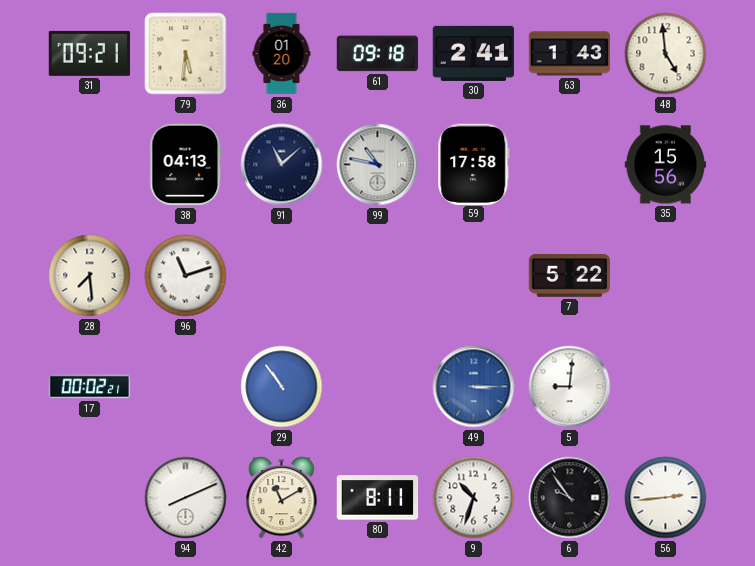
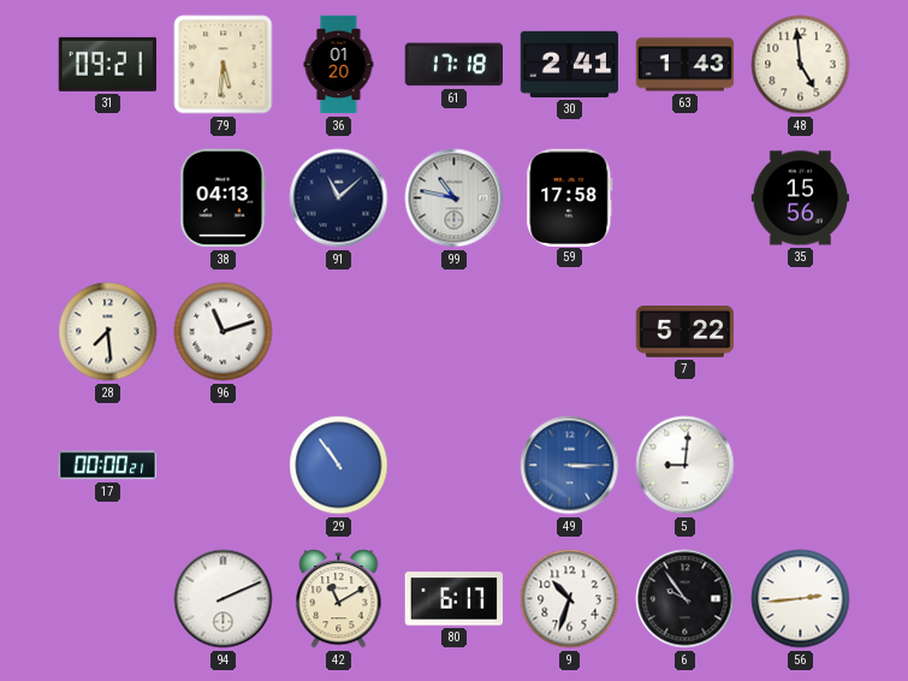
61: 09:18 -> 17:18 (455, 65)
17: 00:02 -> 00:00 (108, 466)
94: 8:11 -> 2:11 (224, 599)
80: 8:11 -> 6:17 (455, 599)
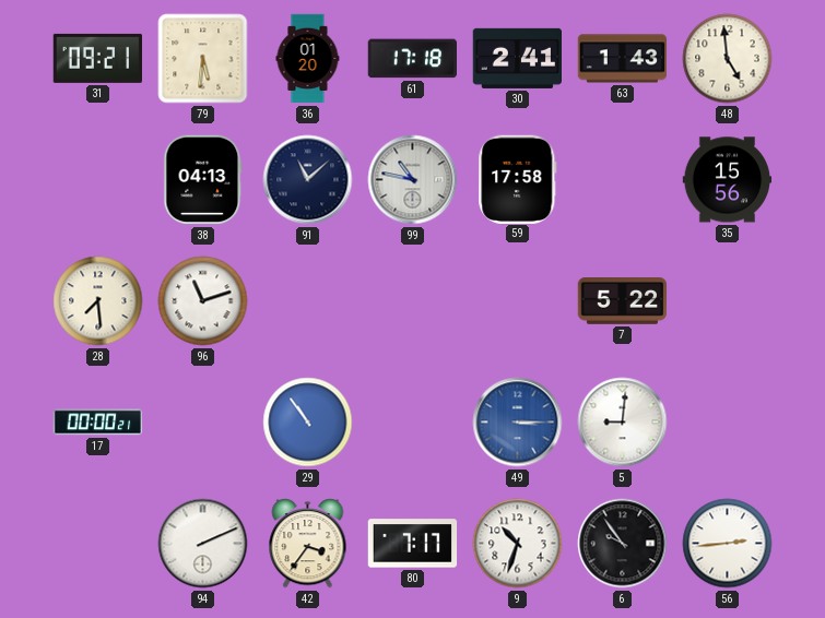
42: 11:10 -> 3:36 (308, 544)
80: 6:17 -> 7:17 (413, 544)
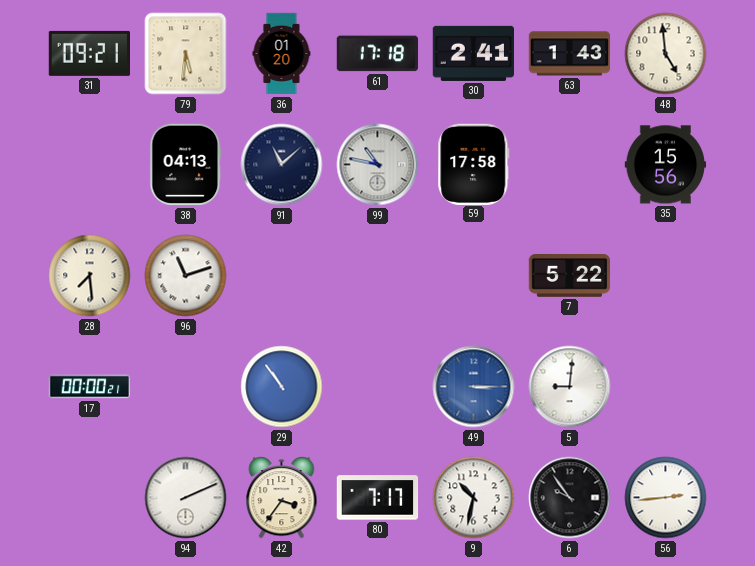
9: 10:33 -> 10:32 (474, 498)
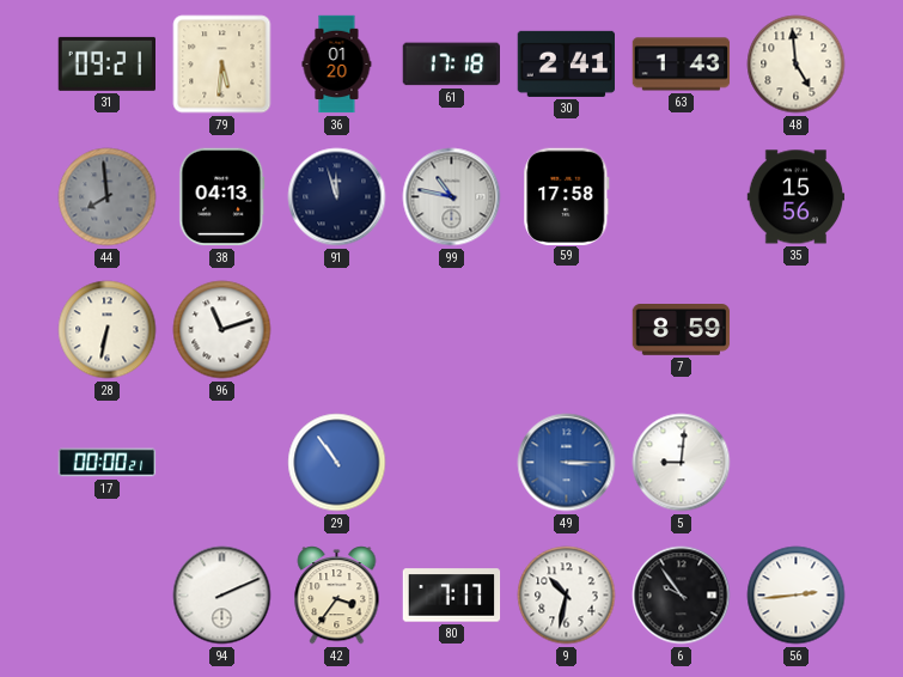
44: none -> 7:59 (108, 197)
91: 11:08 -> 11:57 (337, 197)
28: 7:29 -> 6:32 (108, 330)
7: 5:22 -> 8:59 (682, 330)
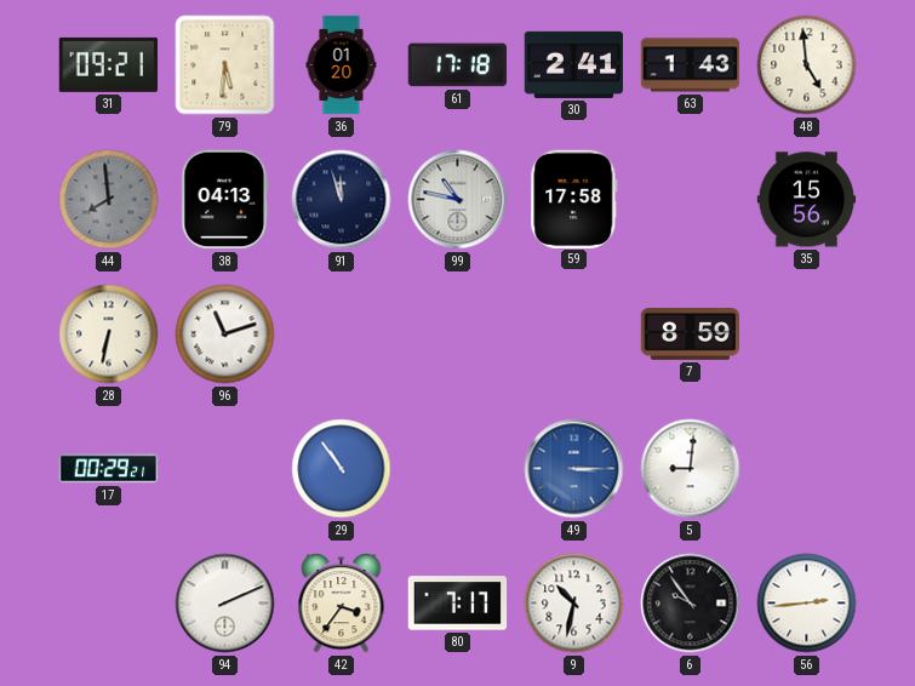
17: 00:00 -> 00:29 (109, 469)
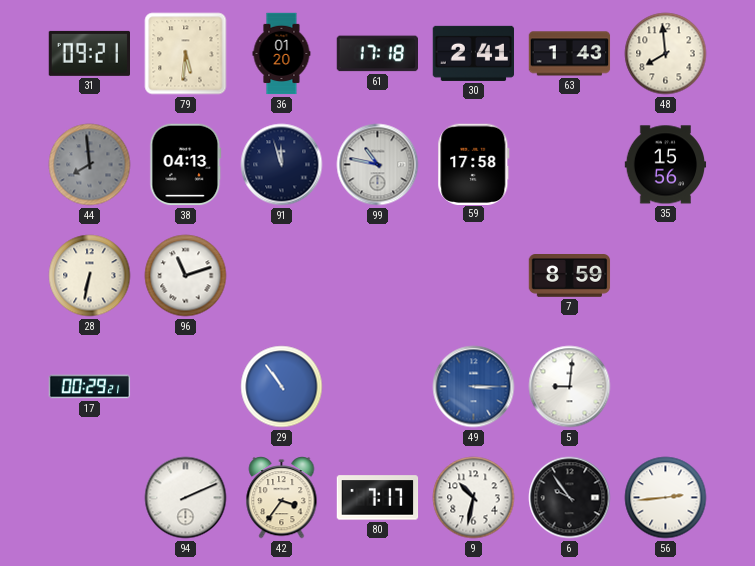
48: 4:59 -> 7:59 (666, 54)
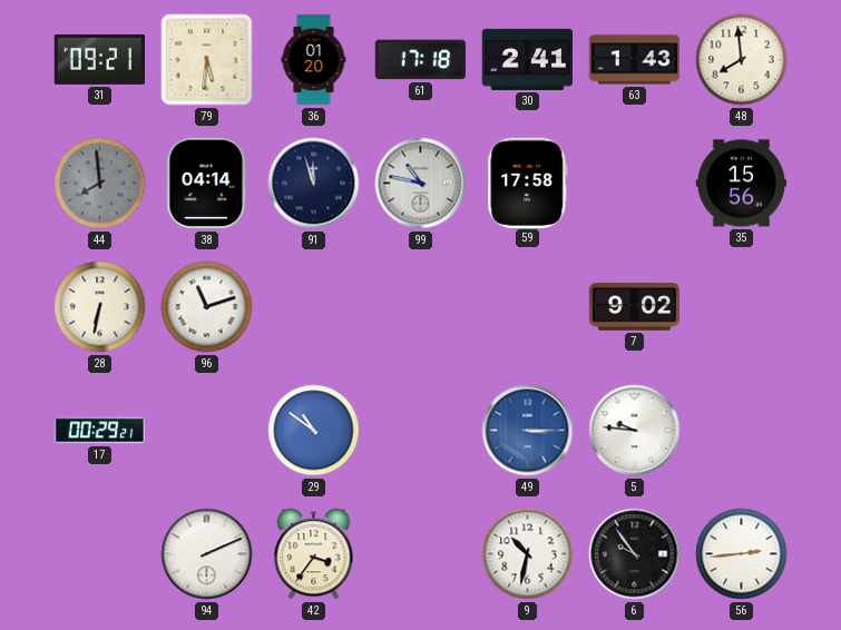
38: 04:13 -> 04:14 (207, 184)
7: 8:59 -> 9:02 (635, 307)
29: 10:54 -> 10:51 (314, 431)
5: 9:01 -> 9:46 (635, 431)
80: 7:17 -> none (378, 498)
